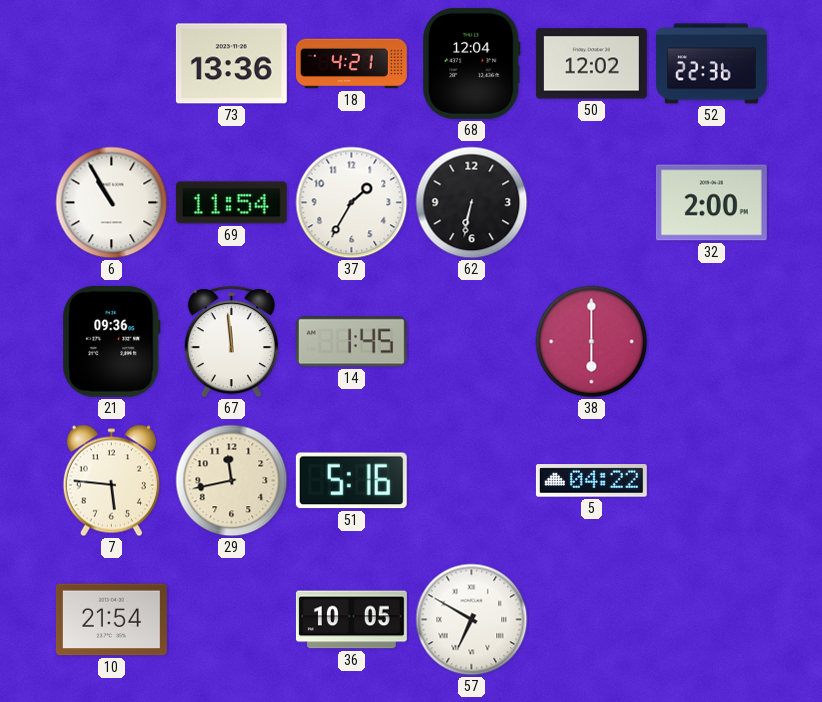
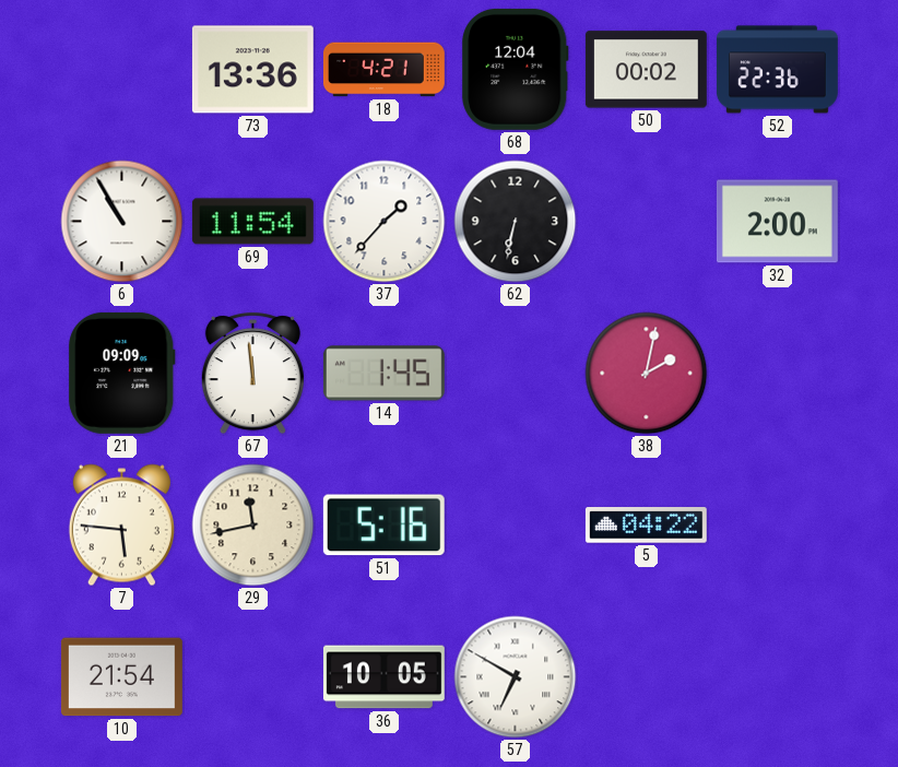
50: 12:02 -> 00:02 (646, 70)
37: 1:35 -> 1:37 (385, 222)
21: 09:36 -> 09:09 (122, 373)
38: 6:00 -> 2:02 (647, 374)
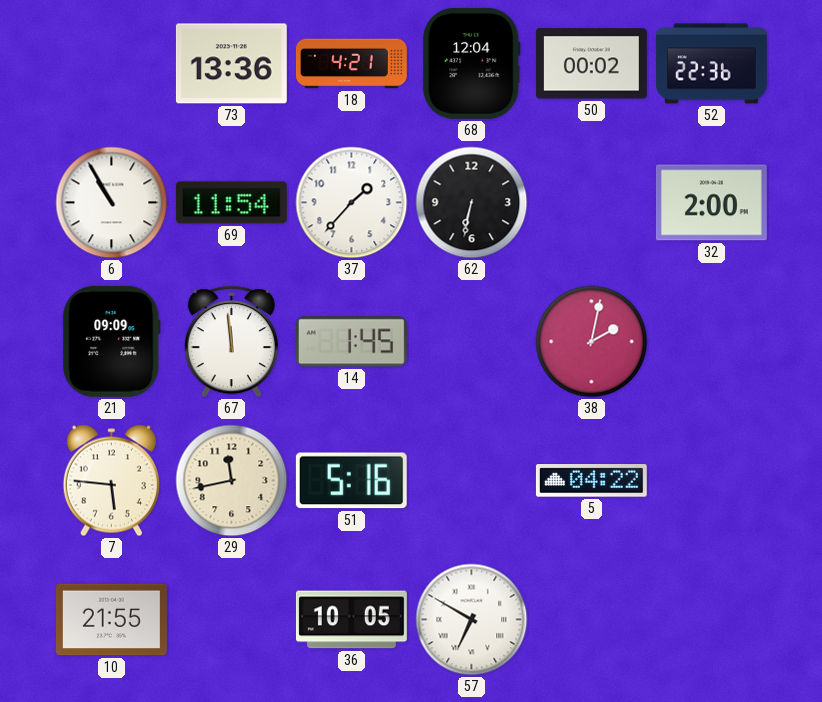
10: 21:54 -> 21:55 (111, 620)
